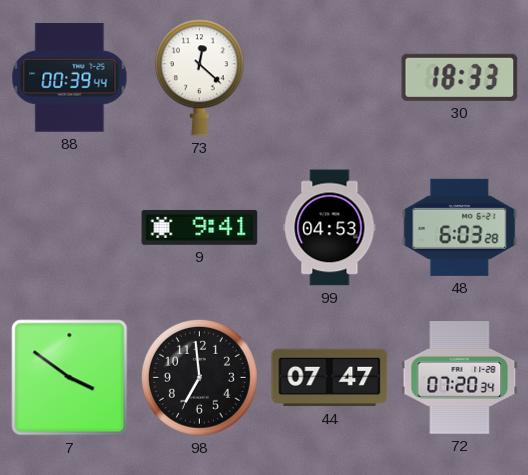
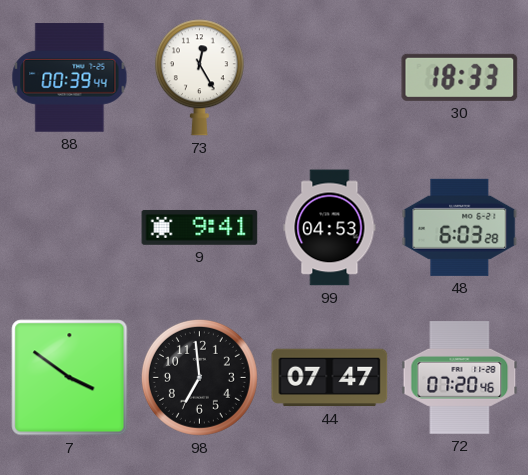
73: 12:22 -> 12:25 (199, 78)
72: 07:20:34 -> 07:20:46 (460, 378)
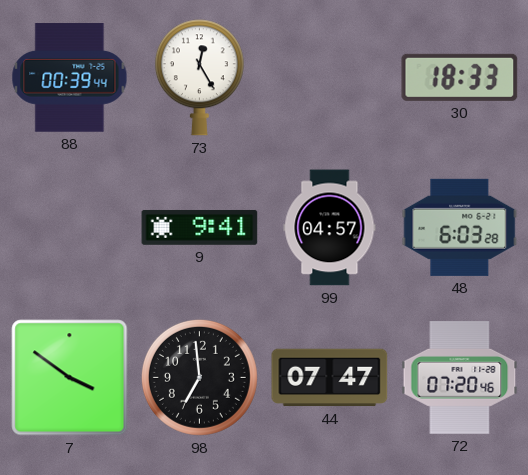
99: 04:53 -> 04:57 (330, 228)
